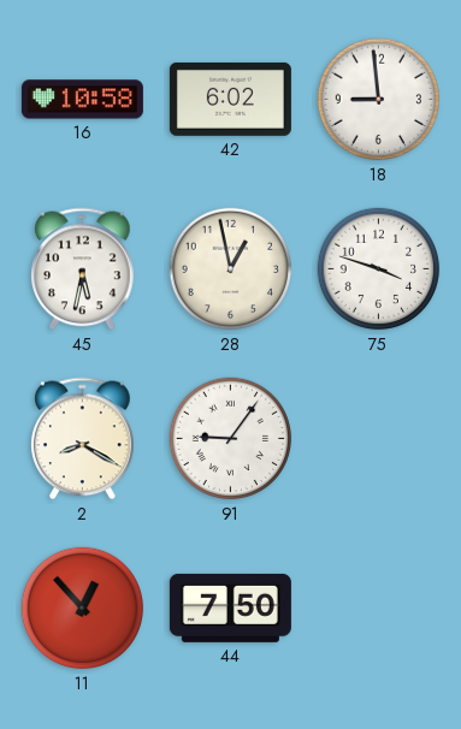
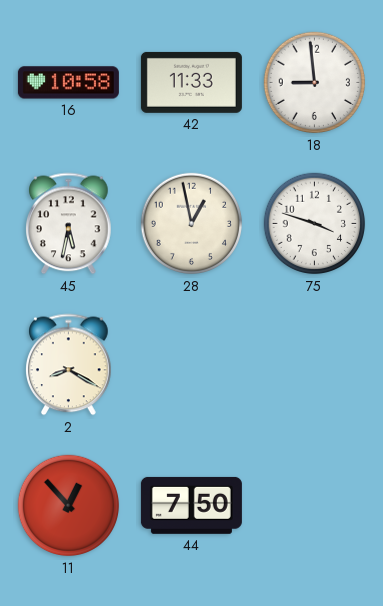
42: 6:02 -> 11:33 (191, 82)
91: 9:06 -> none (231, 439)
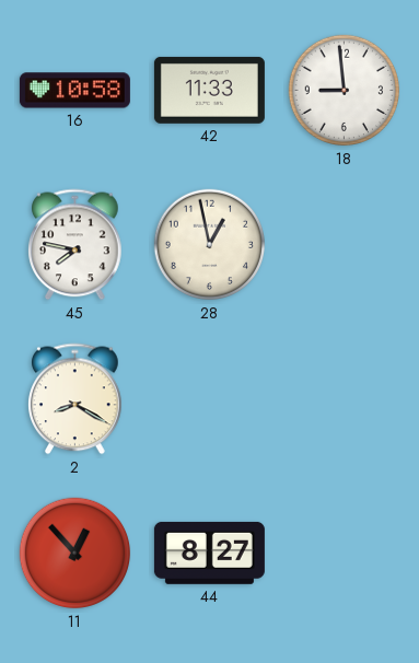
45: 5:32 -> 7:47 (75, 245)
75: 3:48 -> none (315, 224)
44: 7:50 -> 8:27 (209, 552)
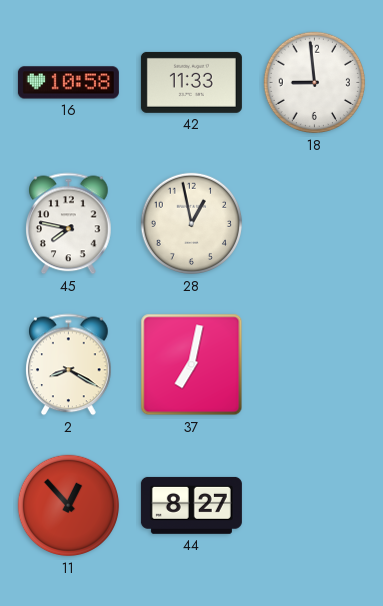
37: none -> 7:02 (192, 365)
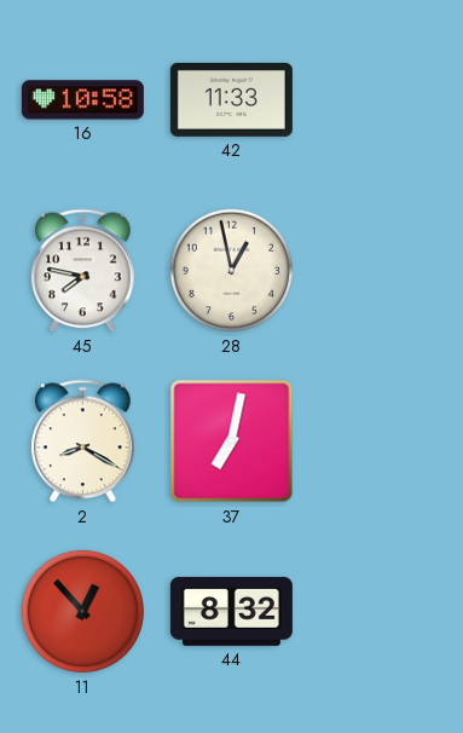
18: 8:59 -> none (315, 83)
44: 8:27 -> 8:32 (231, 611)
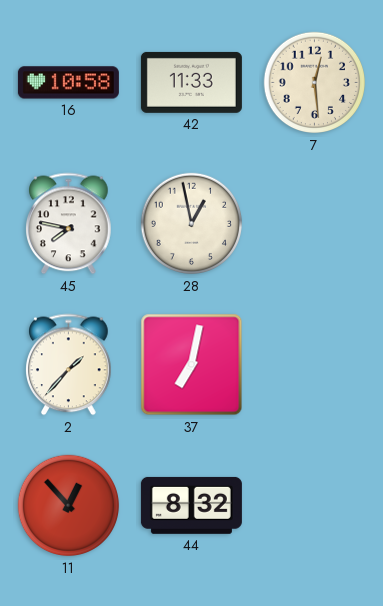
7: none -> 12:29 (315, 83)
2: 8:20 -> 1:37 (69, 365)
